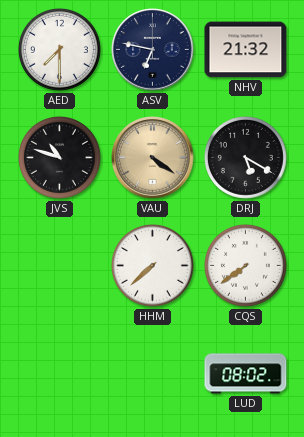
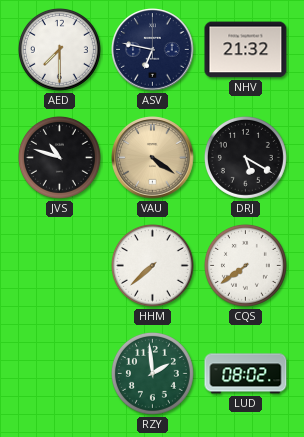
RZY: none -> 1:59 (152, 373)
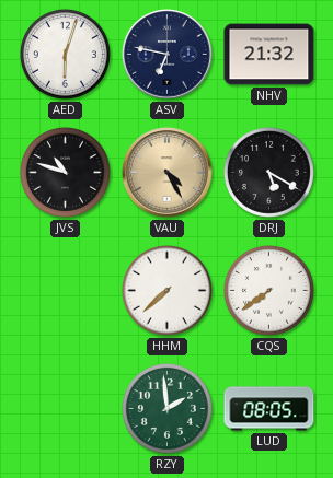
AED: 7:30 -> 6:03 (65, 54)
VAU: 4:21 -> 4:25 (168, 173)
LUD: 08:02 -> 08:05 (269, 409)
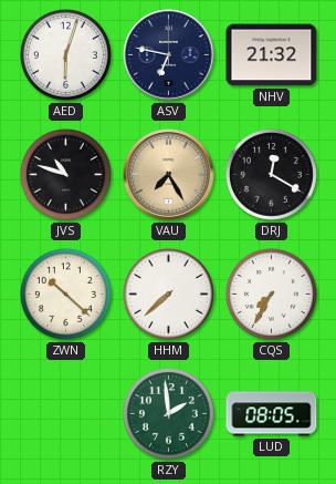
VAU: 4:25 -> 7:25 (169, 175)
DRJ: 5:20 -> 12:20 (271, 174)
ZWN: none -> 10:22 (65, 294)
CQS: 7:39 -> 7:35 (271, 294)
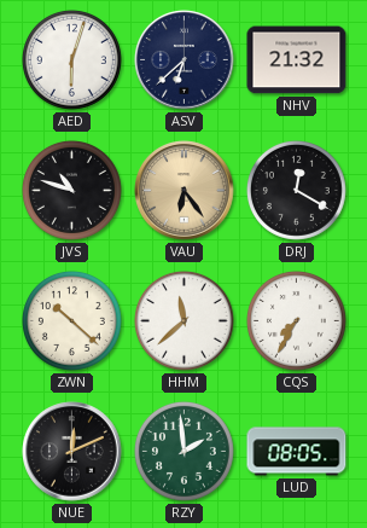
ASV: 6:47 -> 6:38 (185, 60)
VAU: 7:25 -> 6:24 (185, 191)
HHM: 7:38 -> 11:38 (183, 320)
NUE: none -> 12:11 (72, 452)
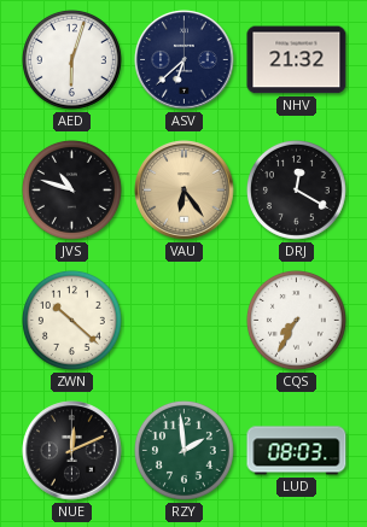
HHM: 11:38 -> none (183, 320)
LUD: 08:05 -> 08:03 (297, 451)
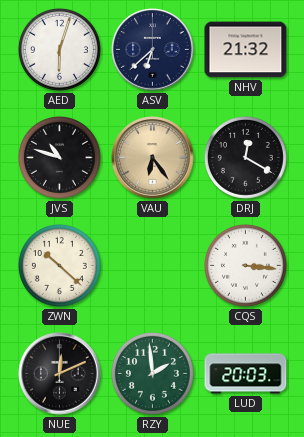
CQS: 7:35 -> 3:16 (245, 265)
LUD: 08:03 -> 20:03 (246, 374)
